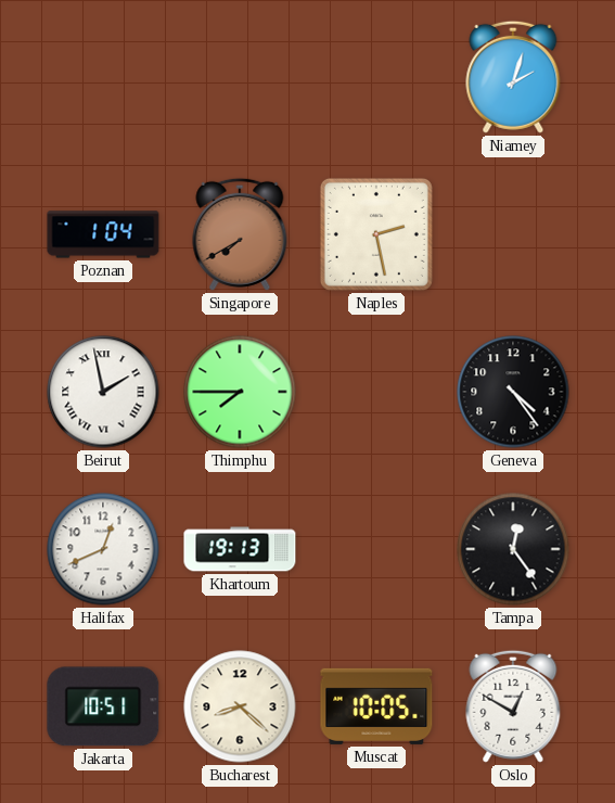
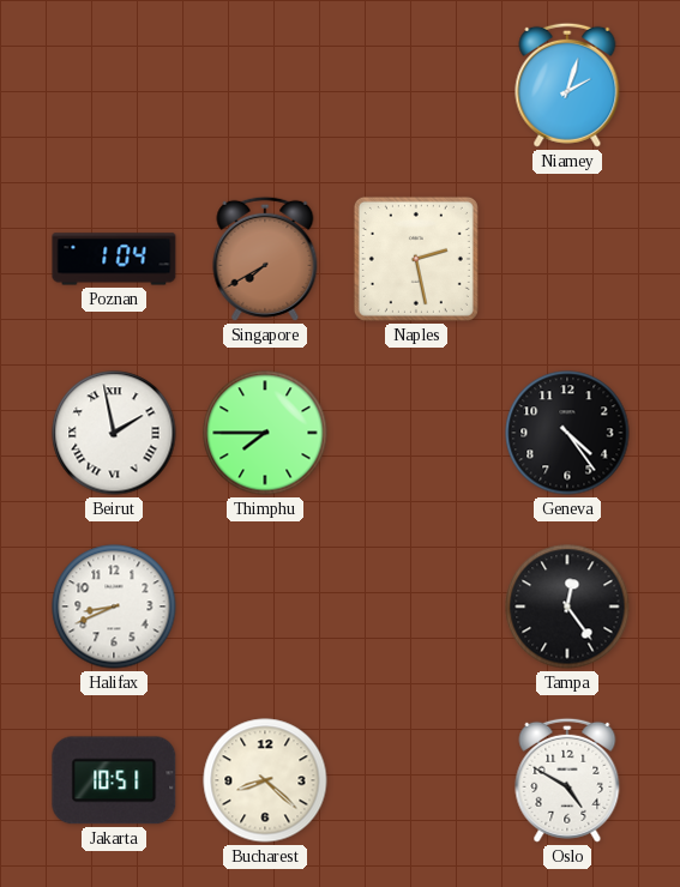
Halifax: 12:41 -> 8:41 (114, 607)
Khartoum: 19:13 -> none (240, 549)
Muscat: 10:05 -> none (376, 706)
Oslo: 12:50 -> 4:50 (567, 780)
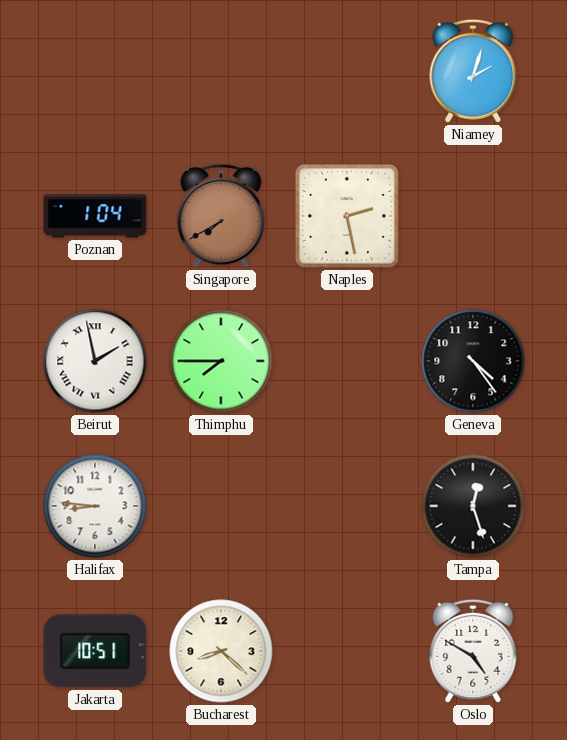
Halifax: 8:41 -> 8:46 (95, 506)
Tampa: 12:24 -> 12:27 (473, 506)
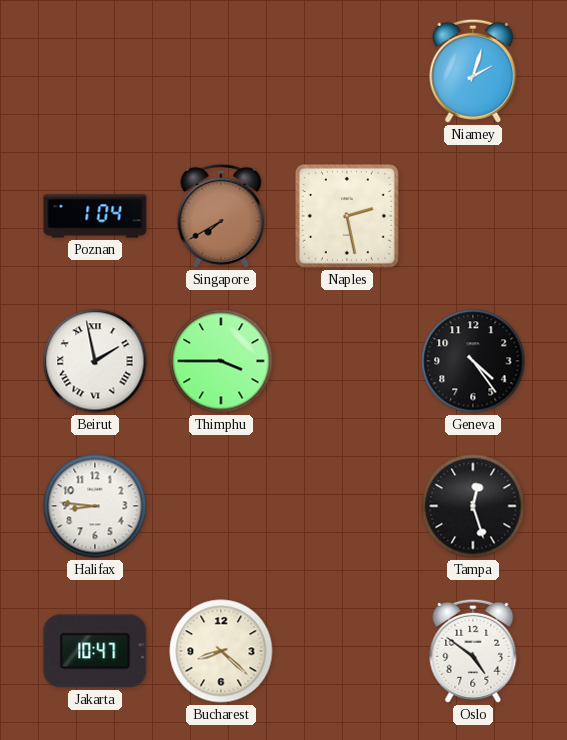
Thimphu: 7:45 -> 3:45 (221, 361)
Jakarta: 10:51 -> 10:47 (95, 651)
Oslo: 4:50 -> 4:51 (473, 651)
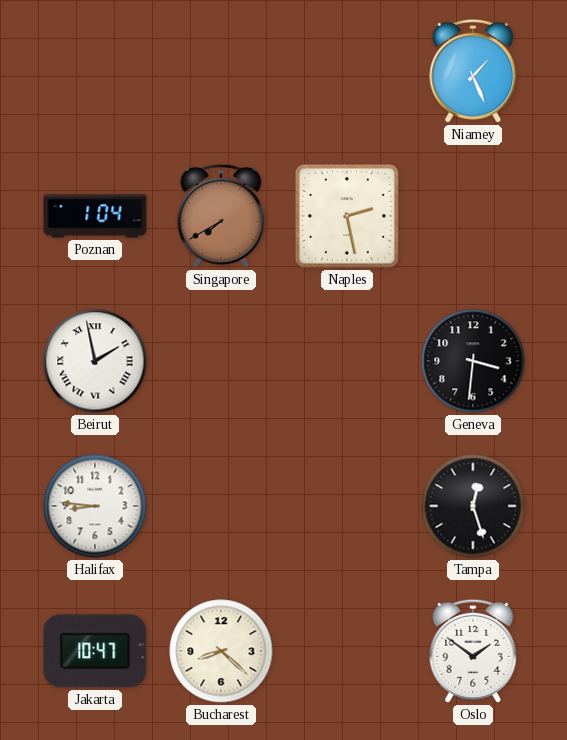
Niamey: 2:03 -> 1:26 (473, 71)
Thimphu: 3:45 -> none (221, 361)
Geneva: 4:24 -> 3:31 (473, 361)
Oslo: 4:51 -> 1:51 (473, 651)
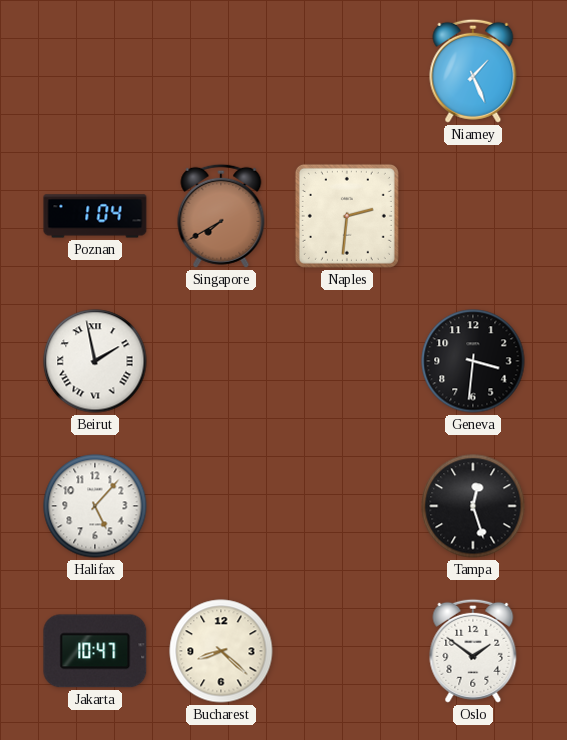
Naples: 2:28 -> 2:31 (347, 216)
Halifax: 8:46 -> 5:07 (95, 506)
